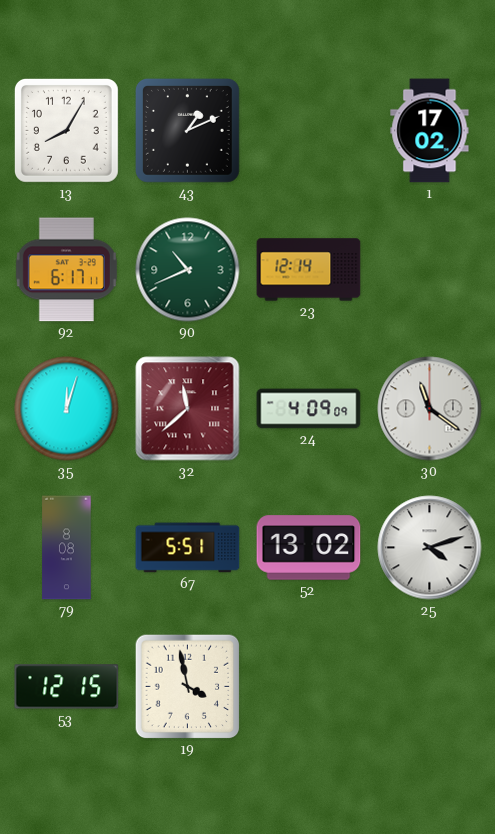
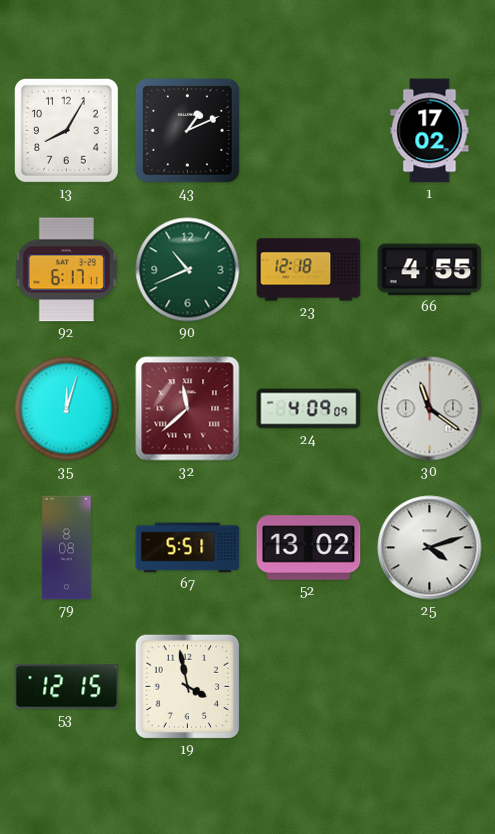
23: 12:14 -> 12:18 (309, 270)
66: none -> 4:55 (430, 270)
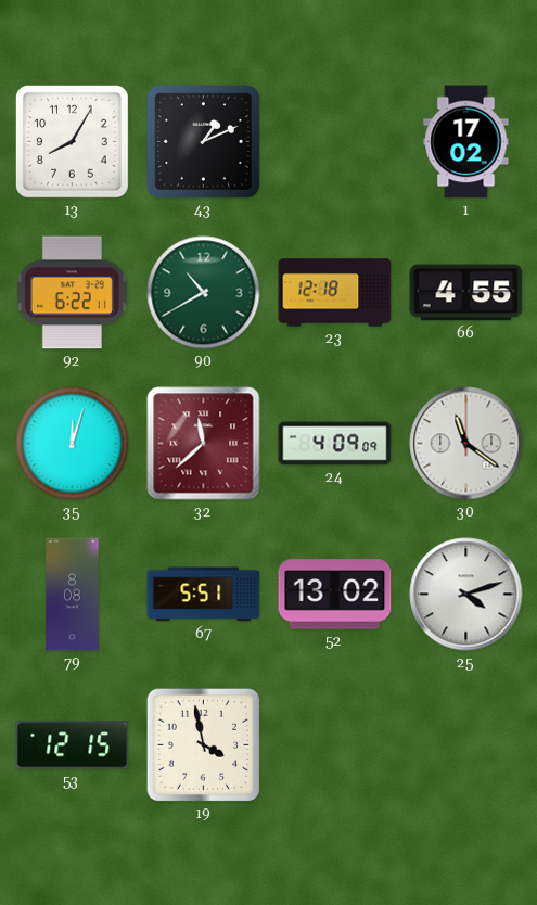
92: 6:17 -> 6:22 (72, 293)
90: 10:41 -> 10:40 (204, 293)
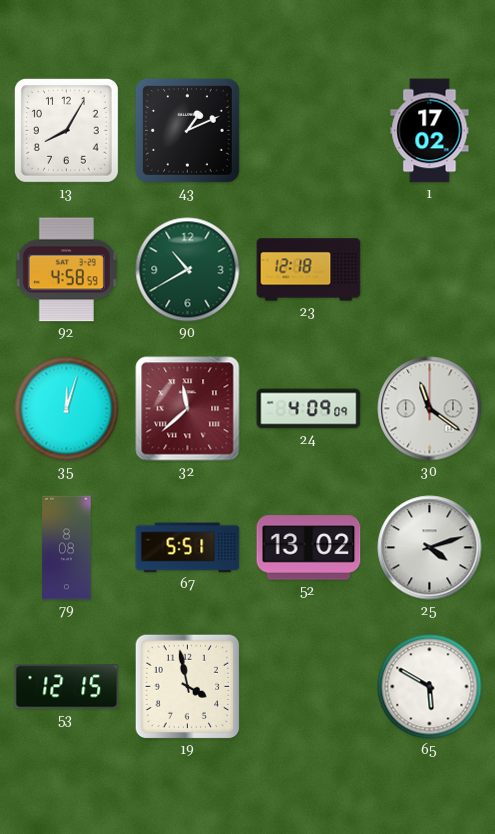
92: 6:22 -> 4:58 (66, 270)
66: 4:55 -> none (466, 293)
65: none -> 5:50 (430, 687)
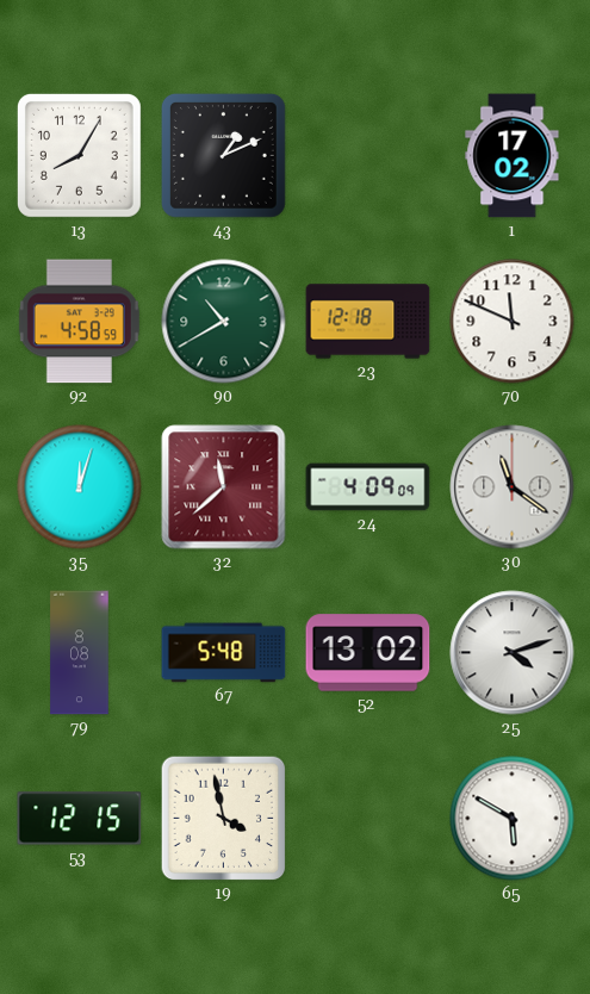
70: none -> 11:49 (513, 322)
67: 5:51 -> 5:48 (224, 653)
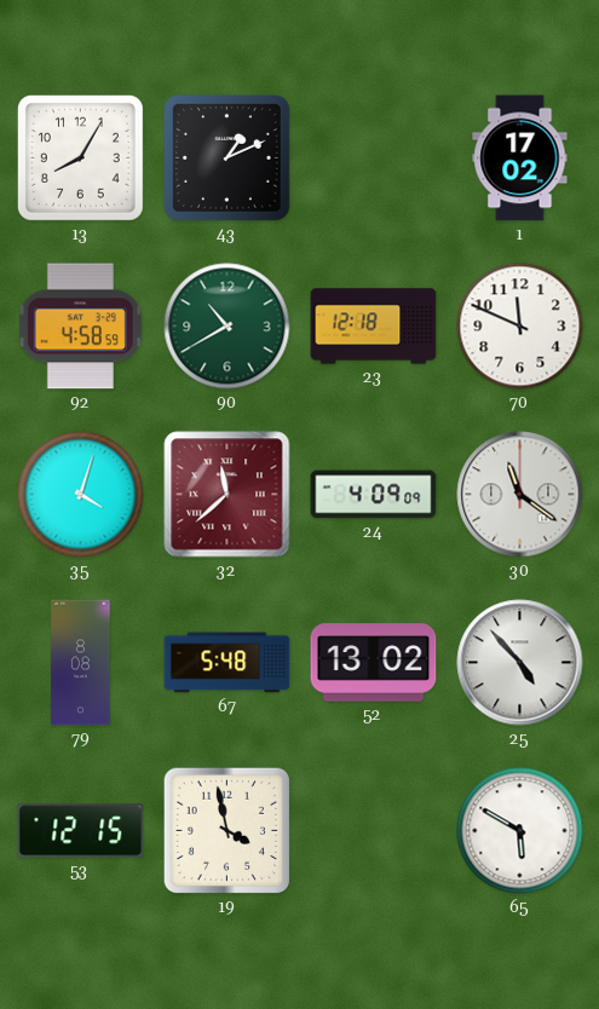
35: 12:03 -> 4:03 (81, 495)
25: 4:12 -> 4:53 (520, 663)
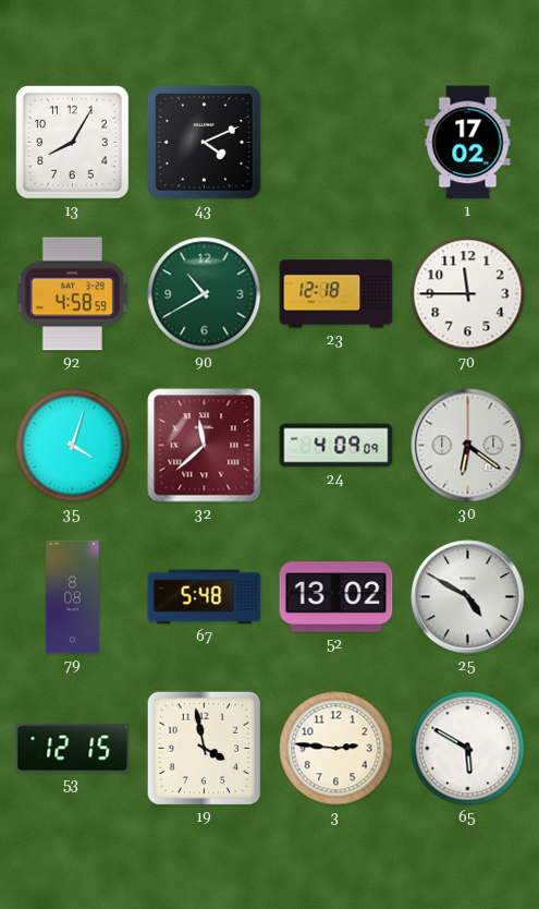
43: 1:11 -> 4:11 (204, 142)
70: 11:49 -> 11:45 (468, 294)
30: 11:21 -> 6:21 (468, 446)
25: 4:53 -> 4:50 (468, 597)
3: none -> 2:46 (336, 749)
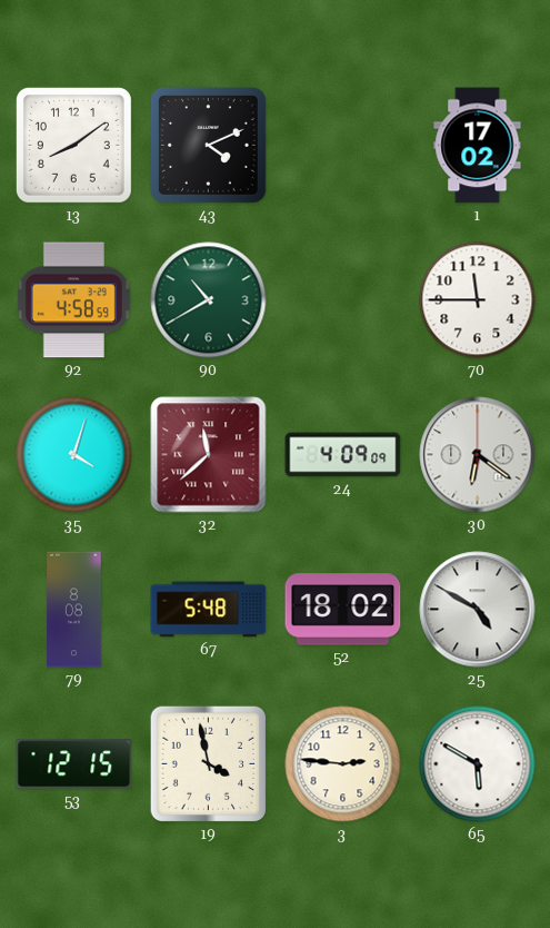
13: 8:05 -> 8:09 (73, 145)
23: 12:18 -> none (336, 294)
52: 13:02 -> 18:02 (343, 610)
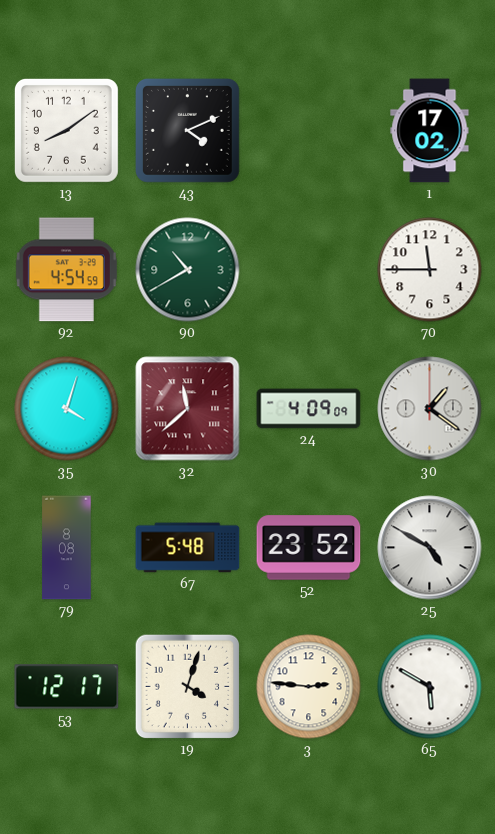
92: 4:58 -> 4:54 (66, 270)
30: 6:21 -> 1:21 (430, 409)
52: 18:02 -> 23:52 (309, 548)
53: 12:15 -> 12:17 (67, 687)
19: 3:58 -> 4:03 (188, 687)
